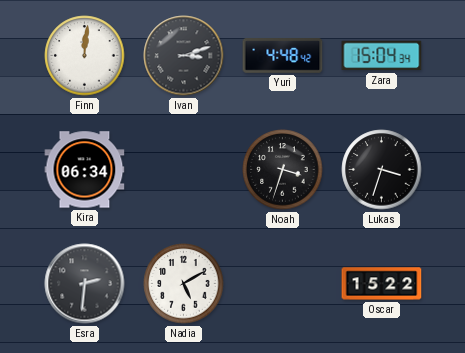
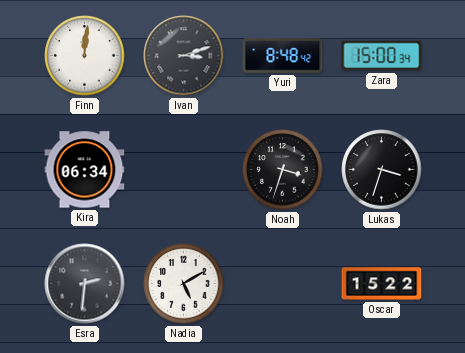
Yuri: 4:48 -> 8:48 (283, 56)
Zara: 15:04 -> 15:00 (382, 56)
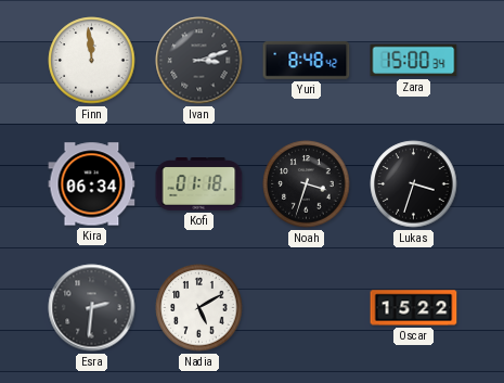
Finn: 12:01 -> 11:59 (92, 61)
Kofi: none -> 01:18 (199, 184)
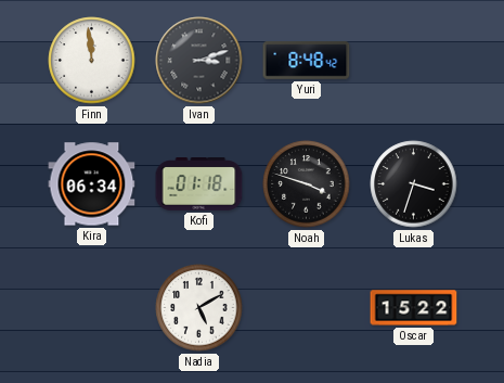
Zara: 15:00 -> none (414, 61)
Noah: 3:33 -> 3:48 (307, 184)
Esra: 2:31 -> none (92, 308)
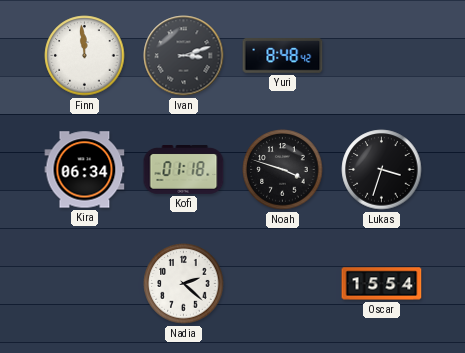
Nadia: 5:10 -> 2:22 (184, 284)
Oscar: 15:22 -> 15:54 (382, 284)
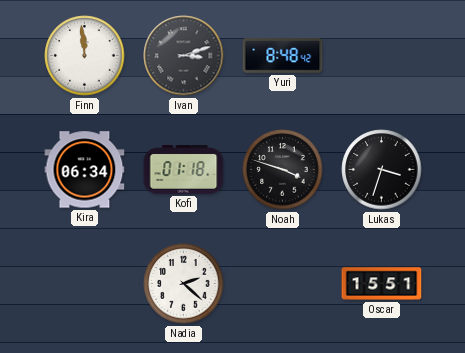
Oscar: 15:54 -> 15:51 (382, 284)
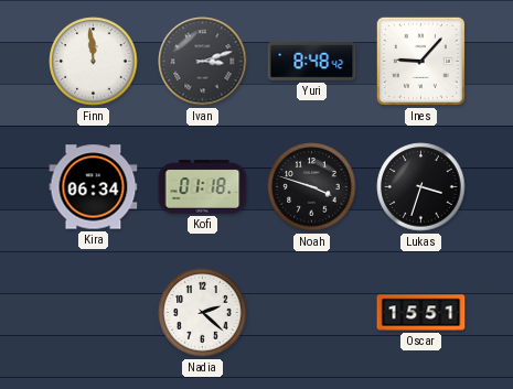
Ines: none -> 9:07 (420, 61)
